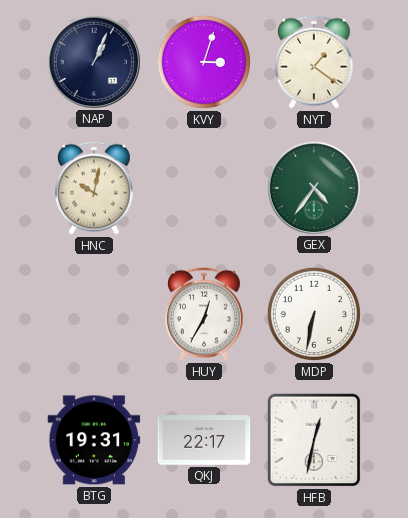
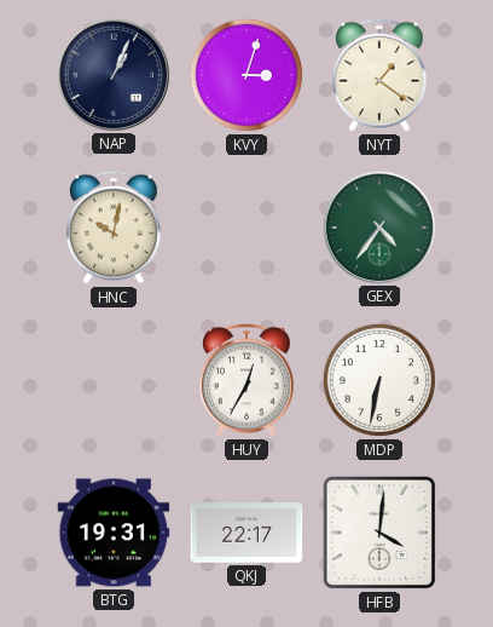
HFB: 12:32 -> 4:01 (379, 533)
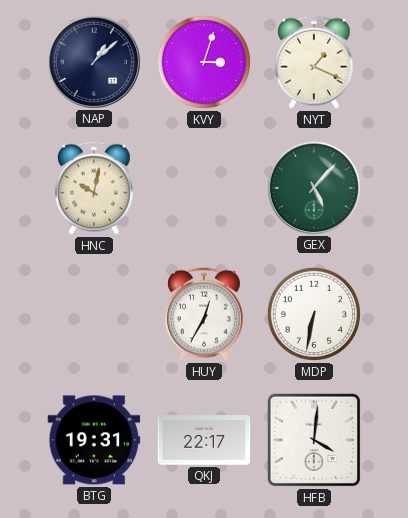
NAP: 1:04 -> 1:08 (93, 61)
NYT: 1:21 -> 1:19 (315, 62)
GEX: 4:36 -> 5:07 (313, 187)
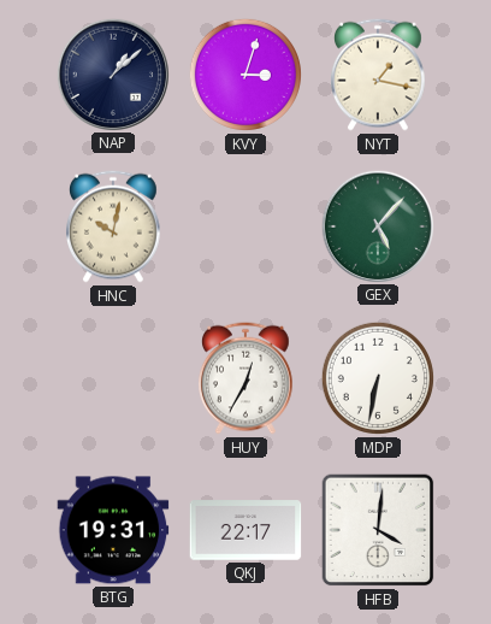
NYT: 1:19 -> 1:17 (379, 75)
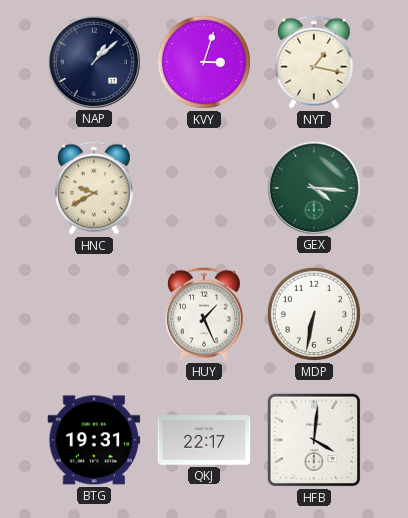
HNC: 10:02 -> 9:40 (95, 188)
GEX: 5:07 -> 4:16 (313, 187)
HUY: 12:35 -> 1:26 (205, 314)
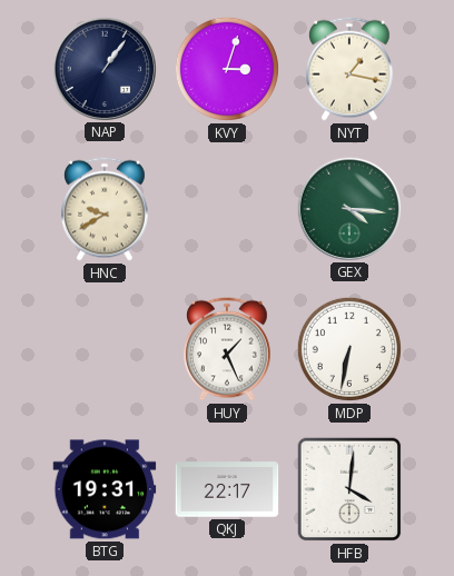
NAP: 1:08 -> 1:06 (103, 68)
